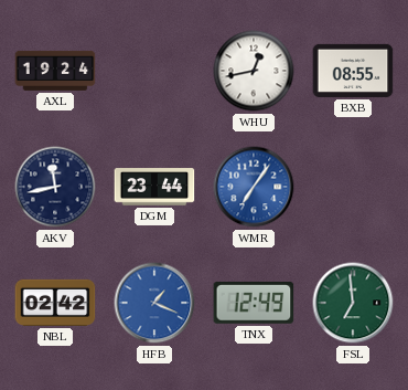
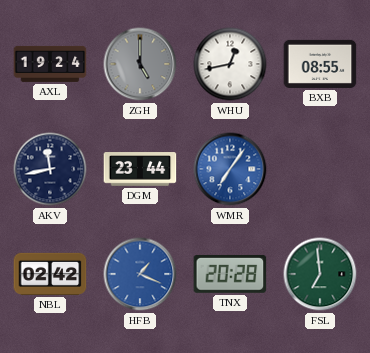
ZGH: none -> 5:00 (140, 64)
TNX: 12:49 -> 20:28 (230, 274)
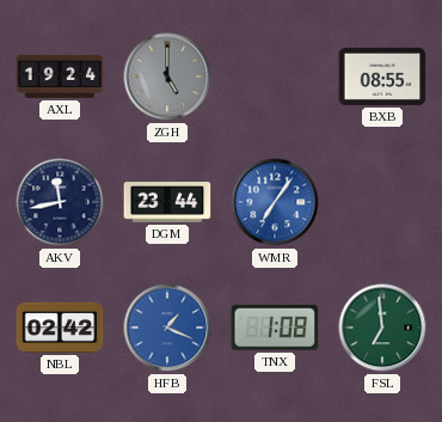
WHU: 12:43 -> none (230, 64)
TNX: 20:28 -> 1:08 (275, 328)
